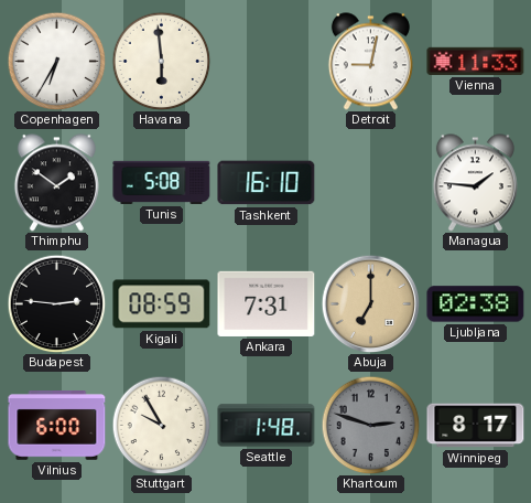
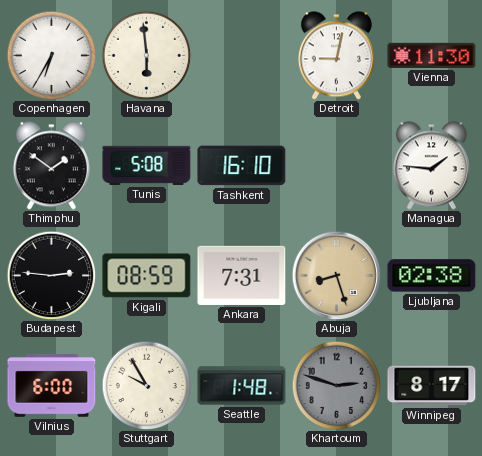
Vienna: 11:33 -> 11:30 (432, 55)
Abuja: 7:00 -> 8:27 (336, 275)
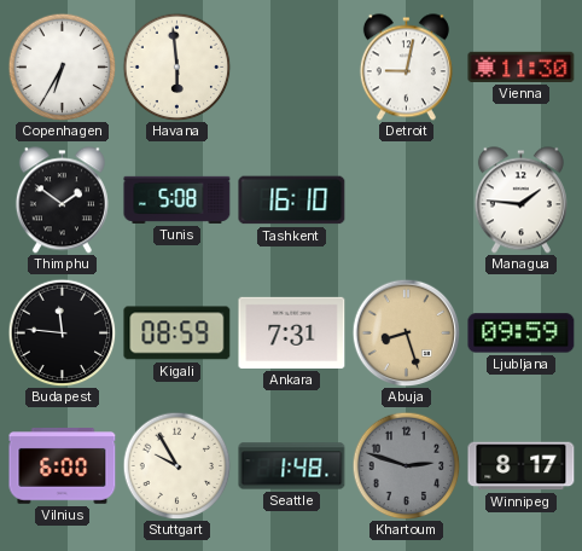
Budapest: 2:46 -> 11:46 (62, 332)
Ljubljana: 02:38 -> 09:59 (522, 333)
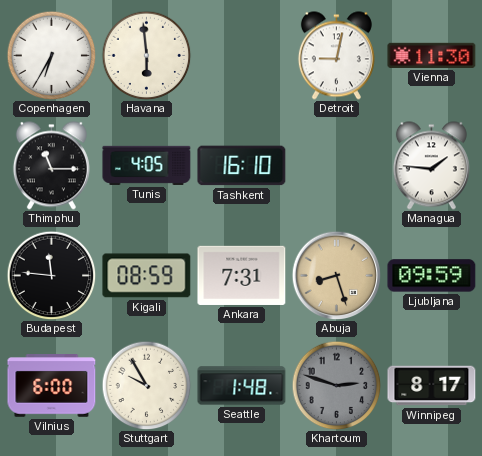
Thimphu: 1:51 -> 11:15 (51, 166)
Tunis: 5:08 -> 4:05 (147, 165)
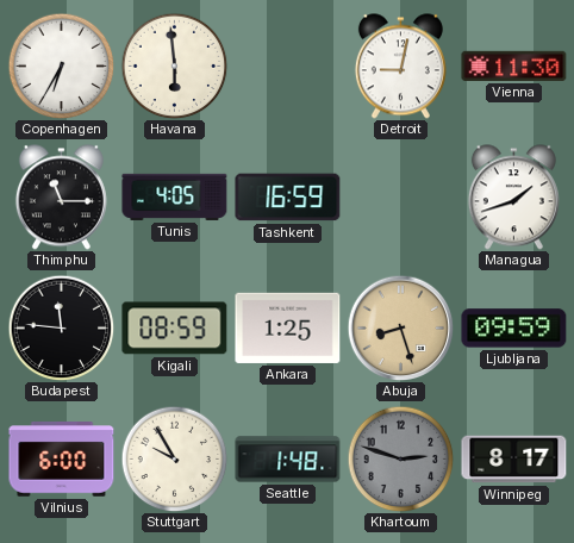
Tashkent: 16:10 -> 16:59 (288, 198)
Managua: 1:46 -> 1:42 (513, 198)
Ankara: 7:31 -> 1:25 (288, 327)
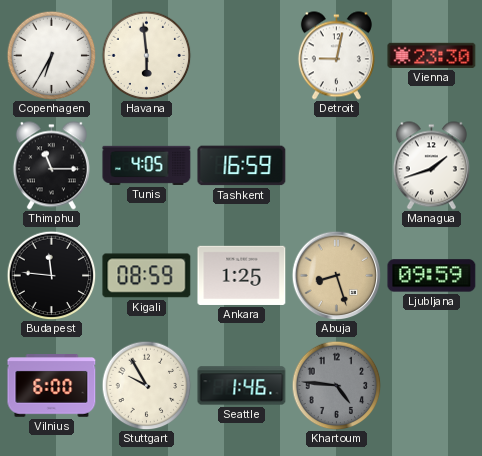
Vienna: 11:30 -> 23:30 (432, 55)
Seattle: 1:48 -> 1:46 (242, 386)
Khartoum: 2:48 -> 4:46 (336, 385)
Winnipeg: 8:17 -> none (514, 460)
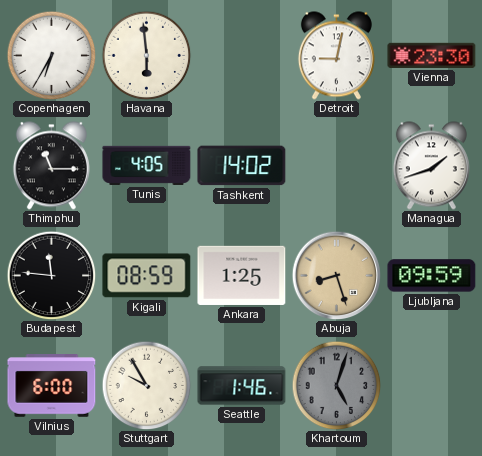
Tashkent: 16:59 -> 14:02 (242, 166)
Khartoum: 4:46 -> 5:03 (336, 385)
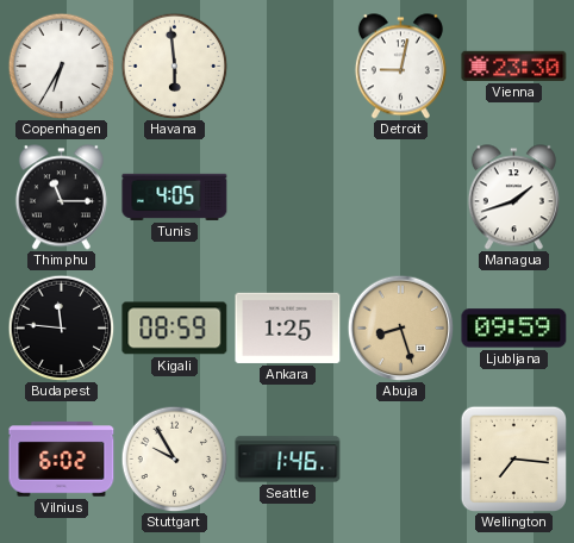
Tashkent: 14:02 -> none (242, 166)
Vilnius: 6:00 -> 6:02 (62, 460)
Khartoum: 5:03 -> none (336, 385)
Wellington: none -> 7:16 (513, 458)
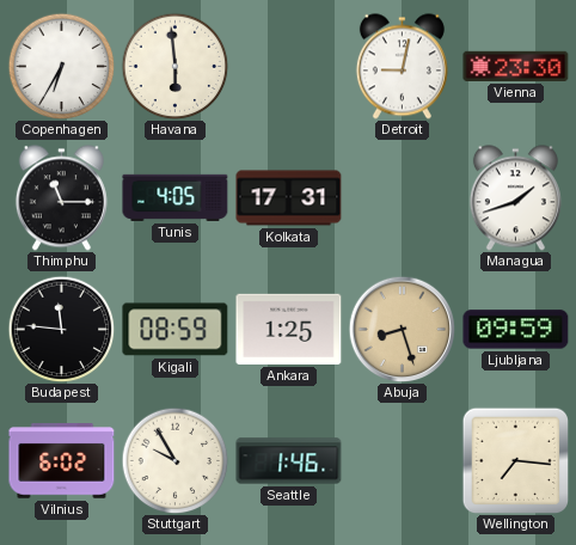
Kolkata: none -> 17:31 (289, 198)
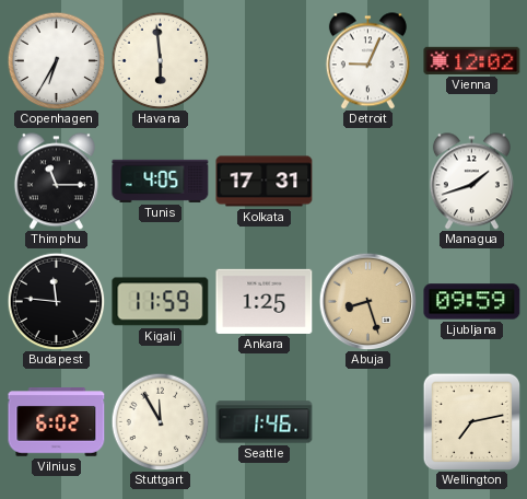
Detroit: 9:02 -> 9:04 (367, 61)
Vienna: 23:30 -> 12:02 (472, 60)
Kigali: 08:59 -> 11:59 (161, 302)
Stuttgart: 9:55 -> 11:55 (160, 421)
Wellington: 7:16 -> 7:13 (471, 421)
